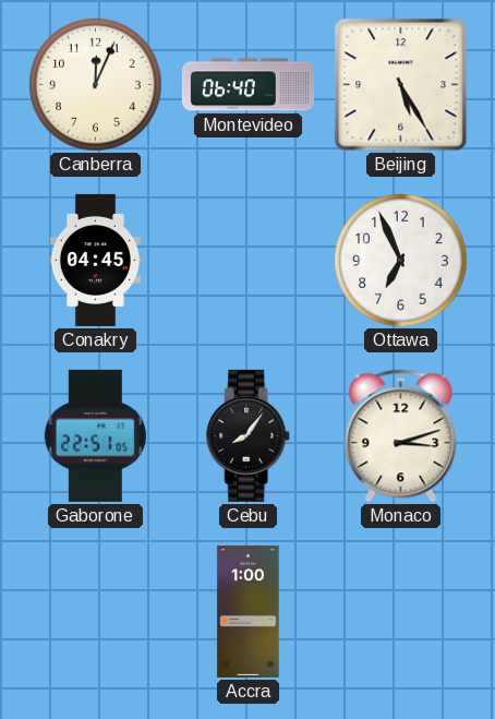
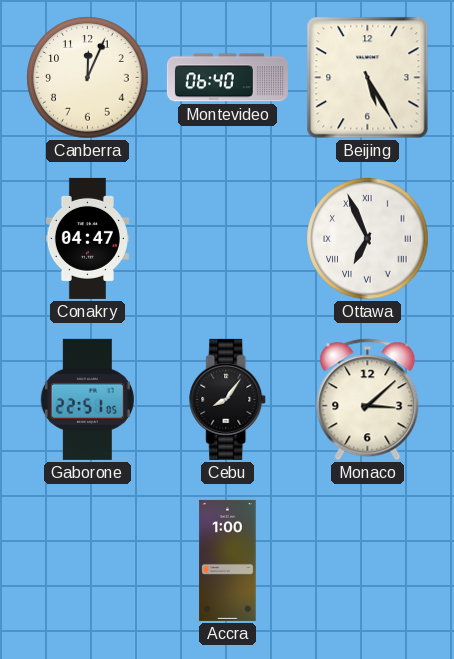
Conakry: 04:45 -> 04:47 (87, 238)
Ottawa numerals: Arabic -> Roman (368, 239)
Monaco: 3:12 -> 3:08 (368, 400)
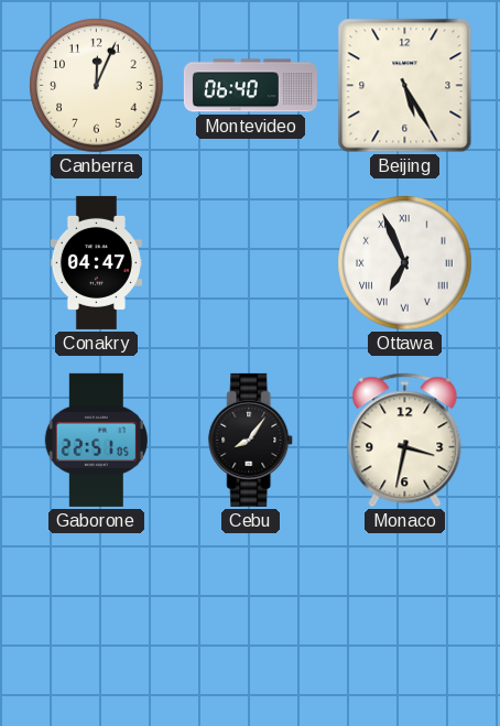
Monaco: 3:08 -> 3:32 (405, 441)
Accra: 1:00 -> none (228, 560)
